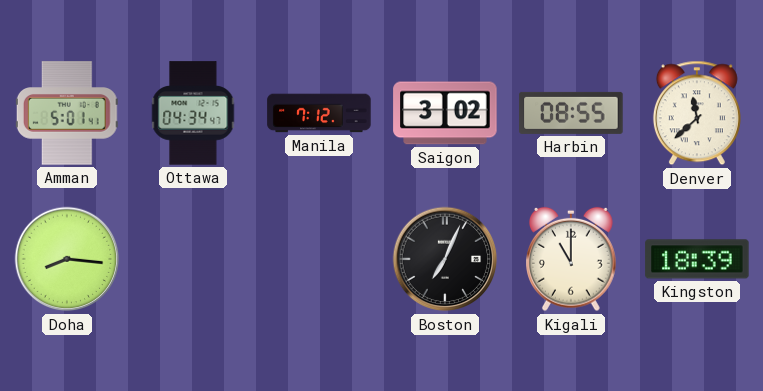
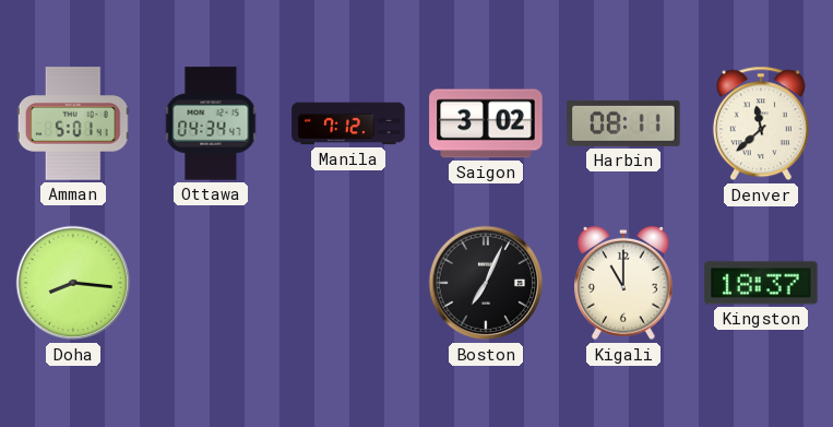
Harbin: 08:55 -> 08:11 (623, 123)
Kingston: 18:39 -> 18:37 (761, 283)
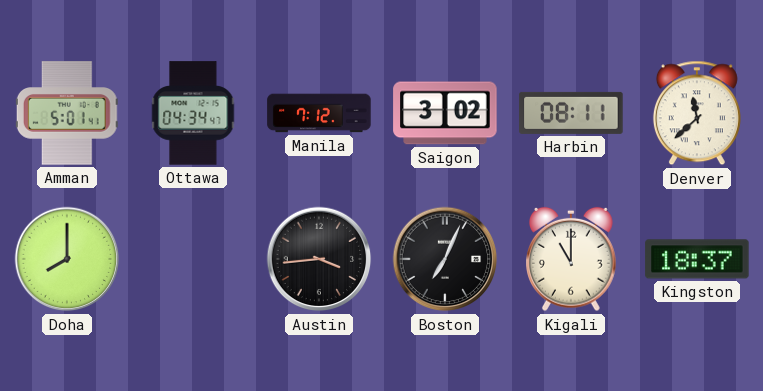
Doha: 8:16 -> 8:00 (67, 259)
Austin: none -> 3:44 (319, 259)
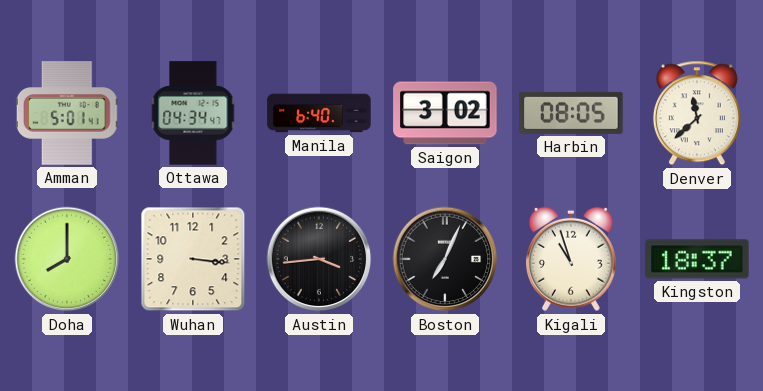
Manila: 7:12 -> 6:40 (319, 113)
Harbin: 08:11 -> 08:05 (571, 113)
Wuhan: none -> 3:16 (193, 259)
Kigali: 11:00 -> 10:57 (572, 259)
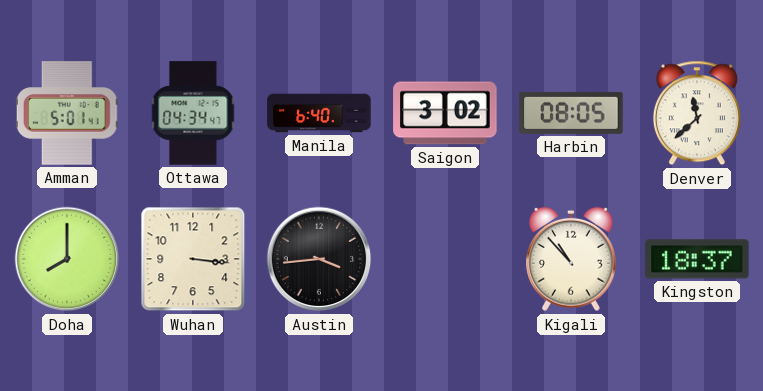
Boston: 7:04 -> none (445, 259)
Kigali: 10:57 -> 10:53 (572, 259)
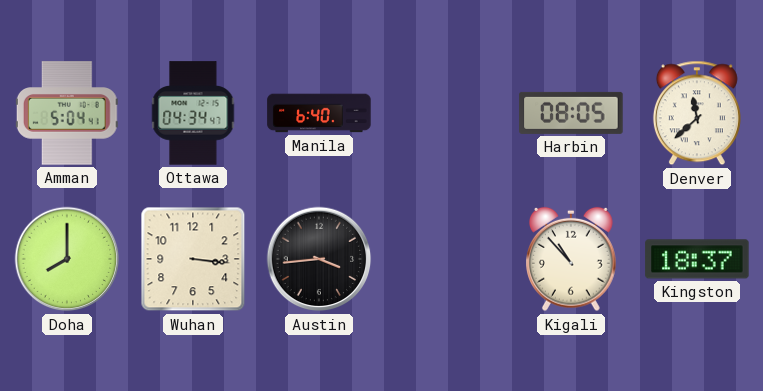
Amman: 5:01 -> 5:04 (67, 113)
Saigon: 3:02 -> none (445, 113)
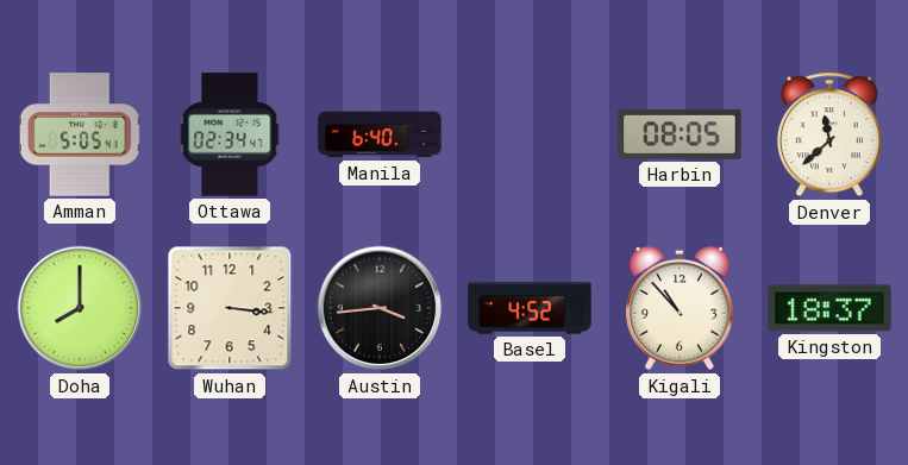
Amman: 5:04 -> 5:05 (80, 134)
Ottawa: 04:34 -> 02:34 (230, 134)
Basel: none -> 4:52 (530, 308)
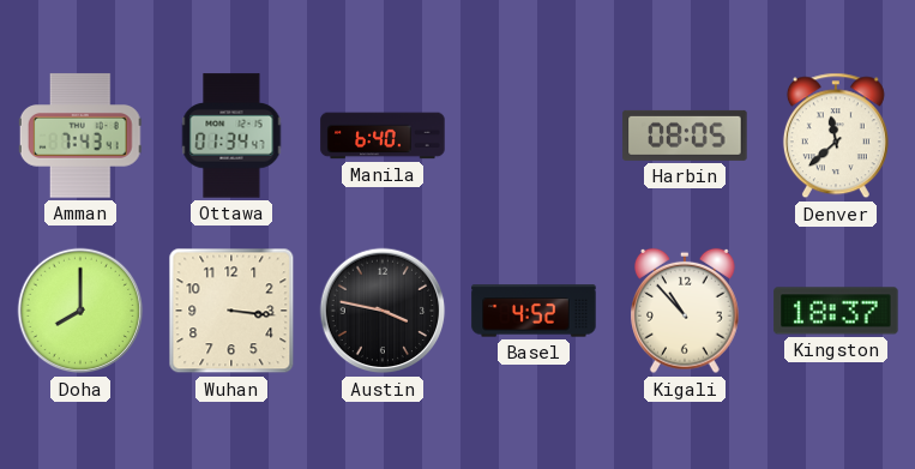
Amman: 5:05 -> 7:43 (80, 136)
Ottawa: 02:34 -> 01:34 (231, 136)
Austin: 3:44 -> 3:47 (383, 311)
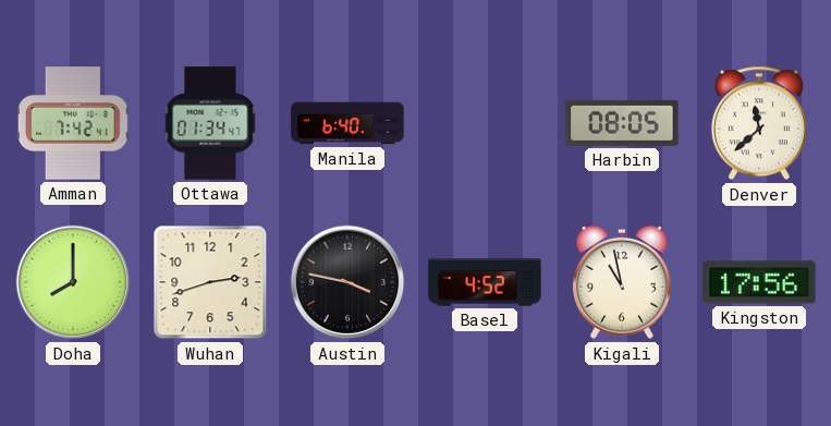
Amman: 7:43 -> 7:42 (73, 123)
Wuhan: 3:16 -> 2:42 (210, 282)
Kigali: 10:53 -> 10:58 (623, 282)
Kingston: 18:37 -> 17:56 (759, 282)
